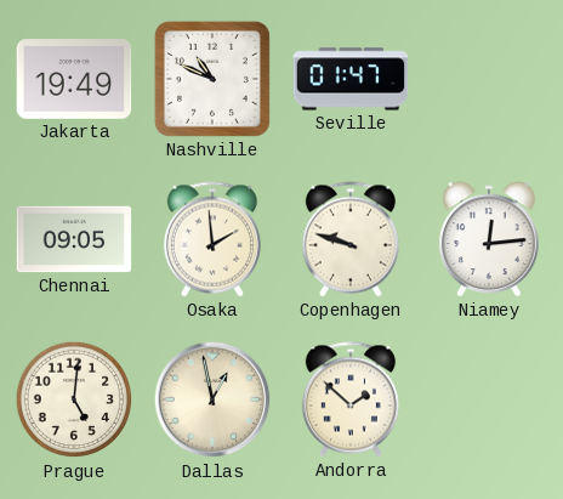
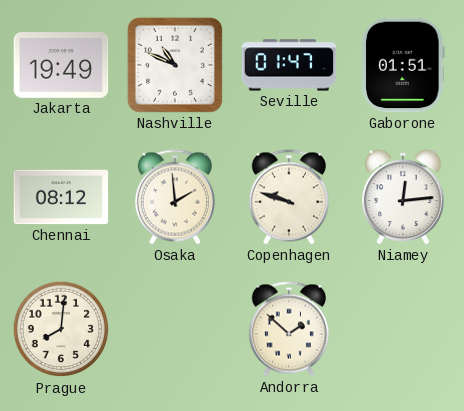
Gaborone: none -> 01:51 (404, 65)
Chennai: 09:05 -> 08:12 (61, 197)
Prague: 5:01 -> 8:01 (61, 329)
Dallas: 12:58 -> none (212, 399)
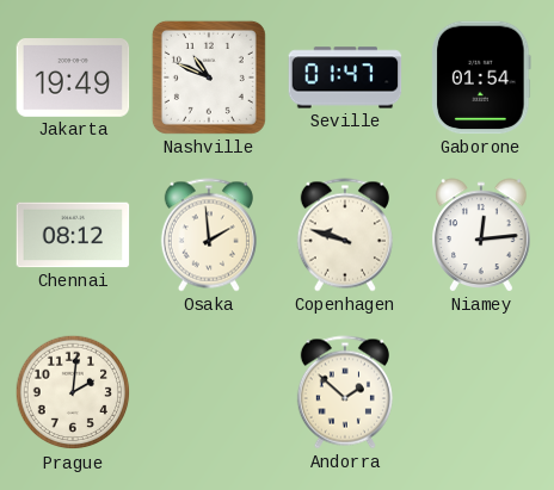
Gaborone: 01:51 -> 01:54 (482, 77)
Prague: 8:01 -> 2:01 (73, 392)
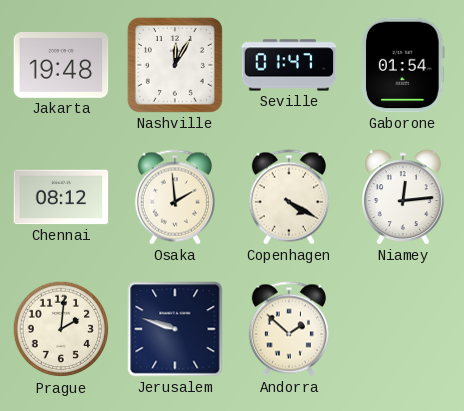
Jakarta: 19:49 -> 19:48 (61, 66)
Nashville: 10:49 -> 12:05 (175, 65)
Copenhagen: 9:48 -> 4:20 (289, 197)
Jerusalem: none -> 9:48 (175, 329)
